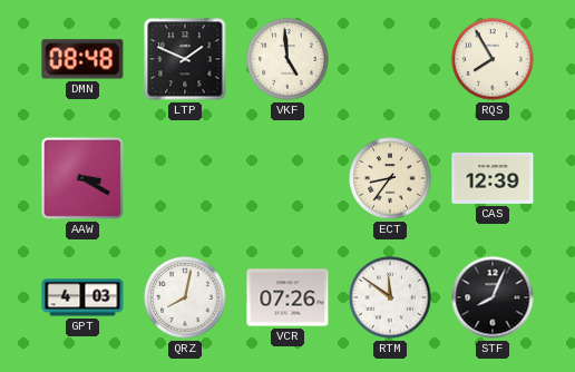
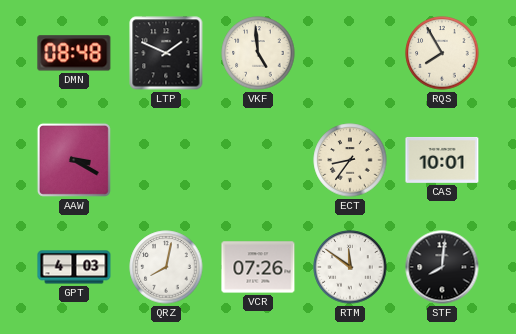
CAS: 12:39 -> 10:01 (442, 160)
STF: 8:04 -> 8:01 (442, 267)
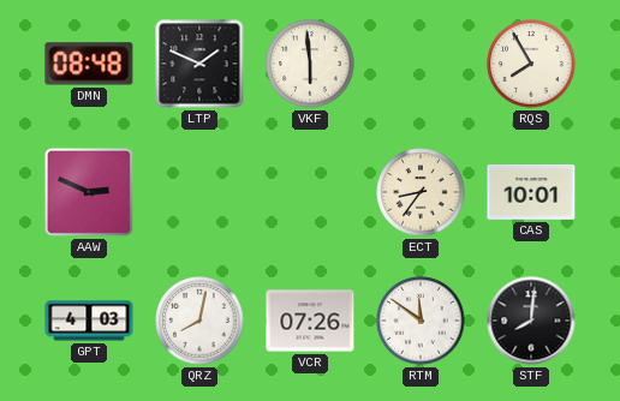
VKF: 4:59 -> 5:59 (310, 64)
AAW: 3:20 -> 2:49 (89, 192)
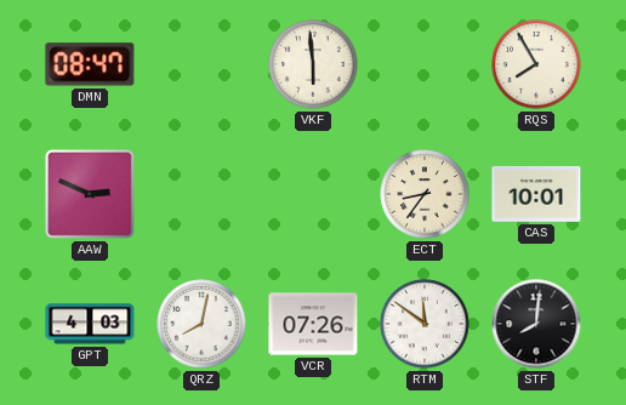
DMN: 08:48 -> 08:47 (90, 64)
LTP: 1:49 -> none (199, 64)
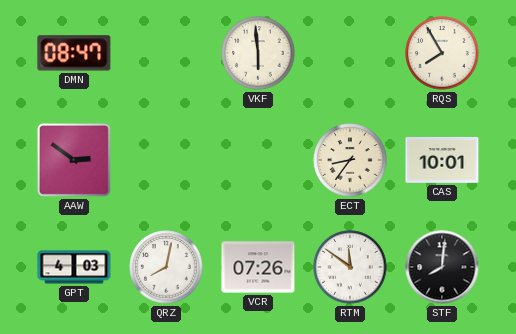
AAW: 2:49 -> 2:51 (74, 160)
